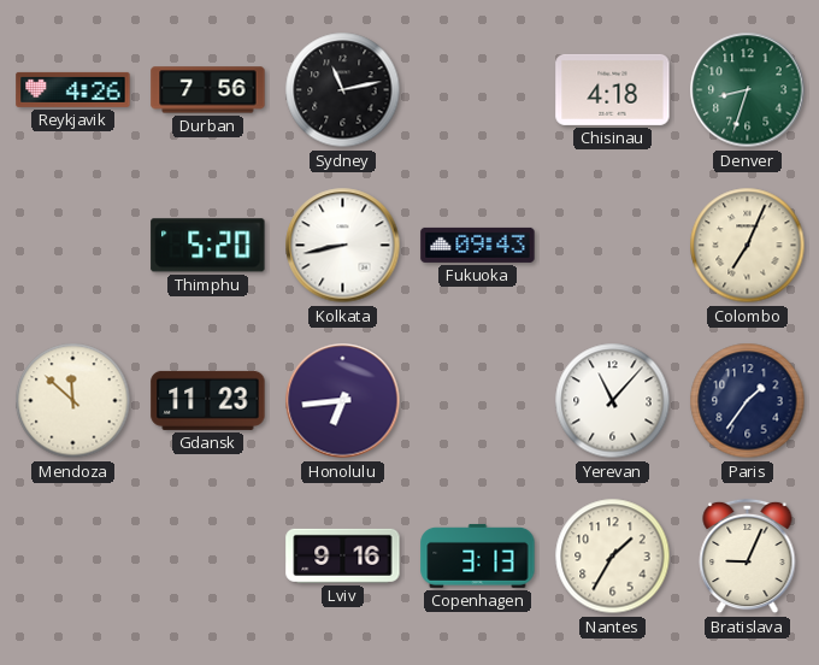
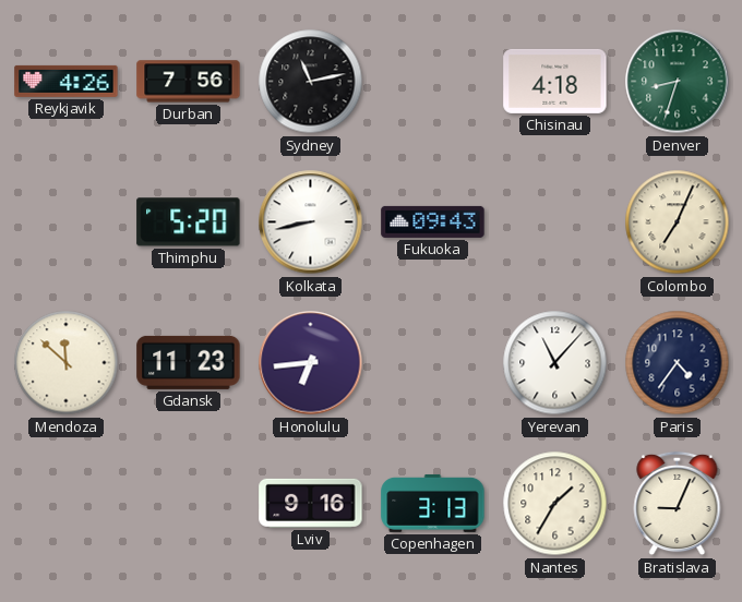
Paris: 1:36 -> 4:36 (678, 363)
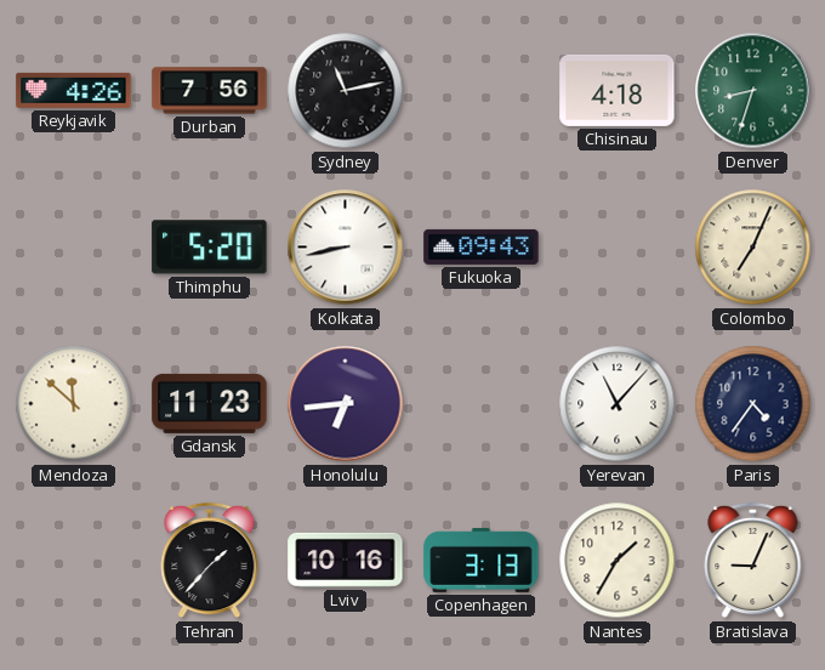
Tehran: none -> 1:37 (210, 561)
Lviv: 9:16 -> 10:16 (346, 560)
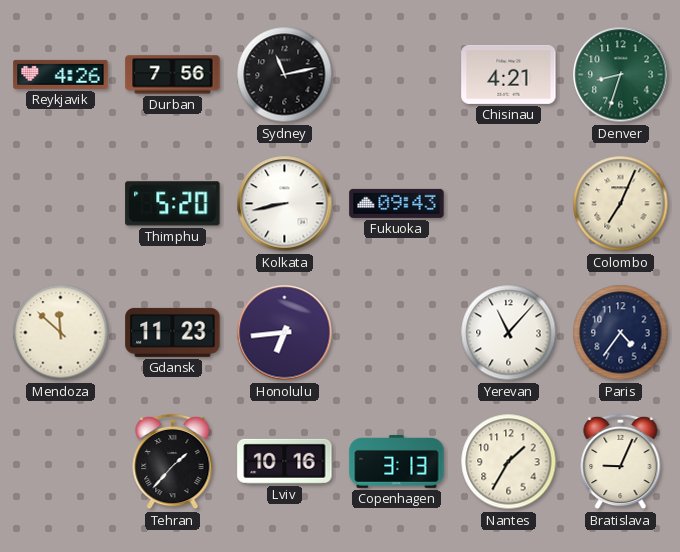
Chisinau: 4:18 -> 4:21 (509, 74)
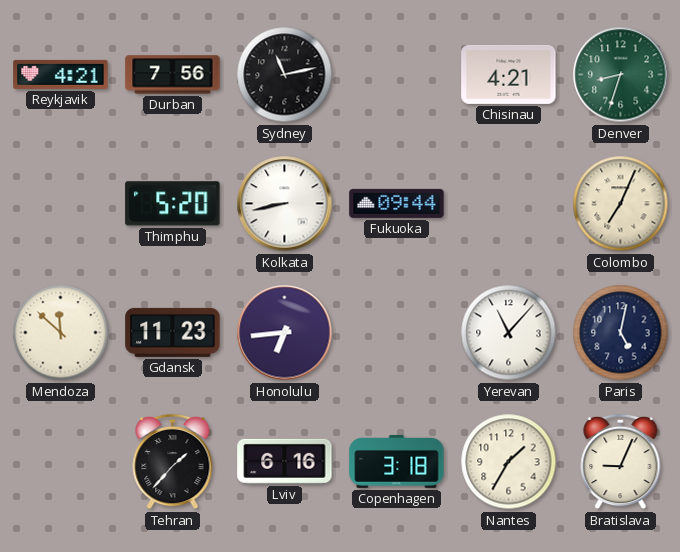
Reykjavik: 4:26 -> 4:21 (61, 74)
Fukuoka: 09:43 -> 09:44 (397, 203)
Paris: 4:36 -> 5:02 (621, 333)
Lviv: 10:16 -> 6:16 (285, 461)
Copenhagen: 3:13 -> 3:18 (397, 461)
